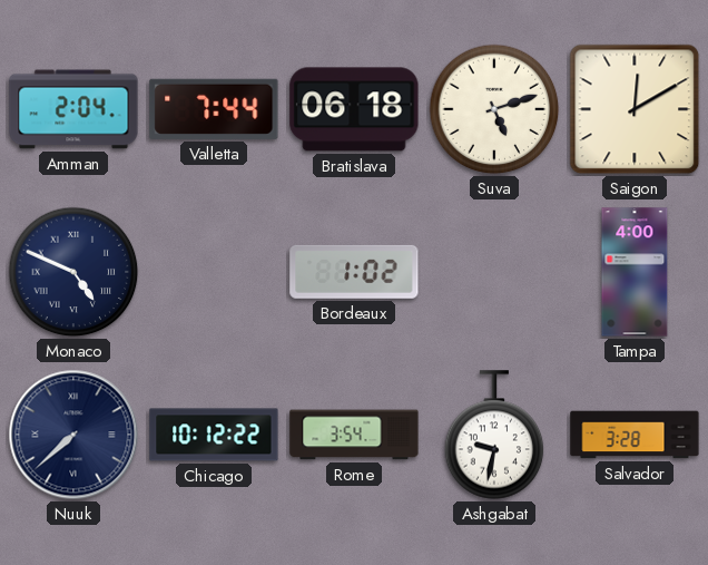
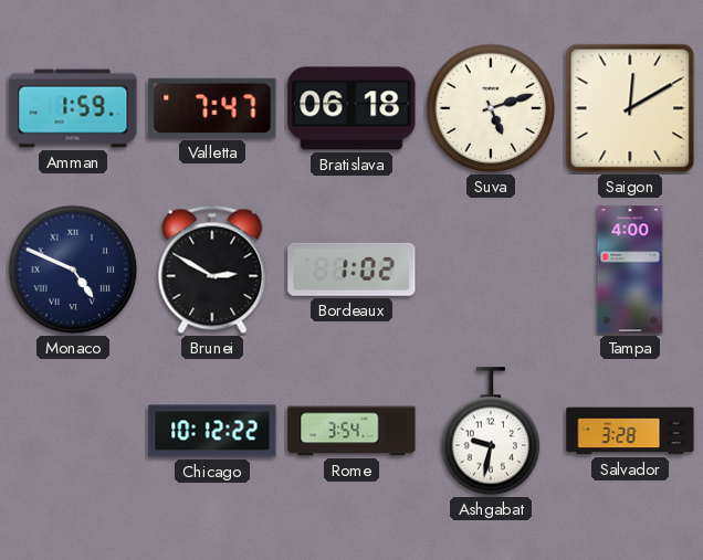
Amman: 2:04 -> 1:59 (73, 108)
Valletta: 7:44 -> 7:47 (212, 108)
Brunei: none -> 2:50 (212, 270)
Nuuk: 7:38 -> none (73, 435)
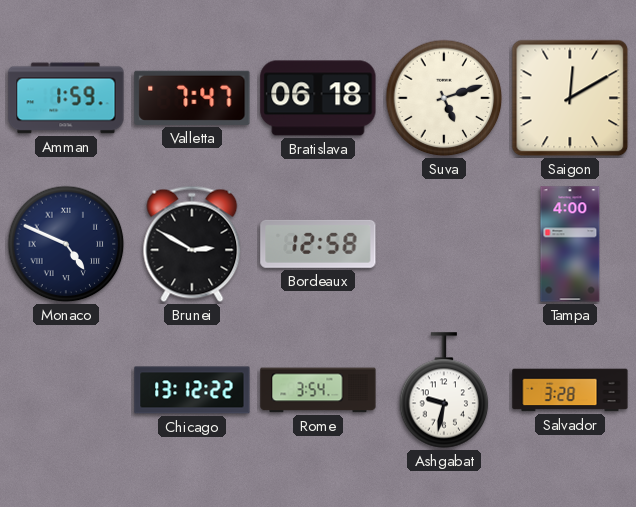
Bordeaux: 1:02 -> 12:58 (318, 244)
Chicago: 10:12 -> 13:12 (192, 390)
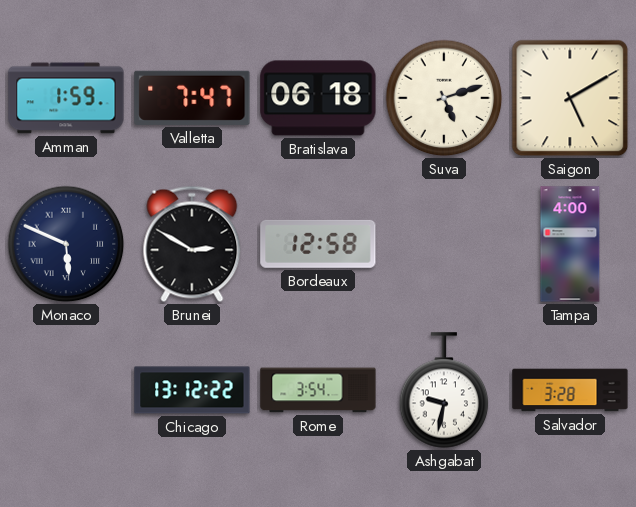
Saigon: 12:10 -> 5:10 (570, 98)
Monaco: 4:49 -> 5:49 (66, 244)
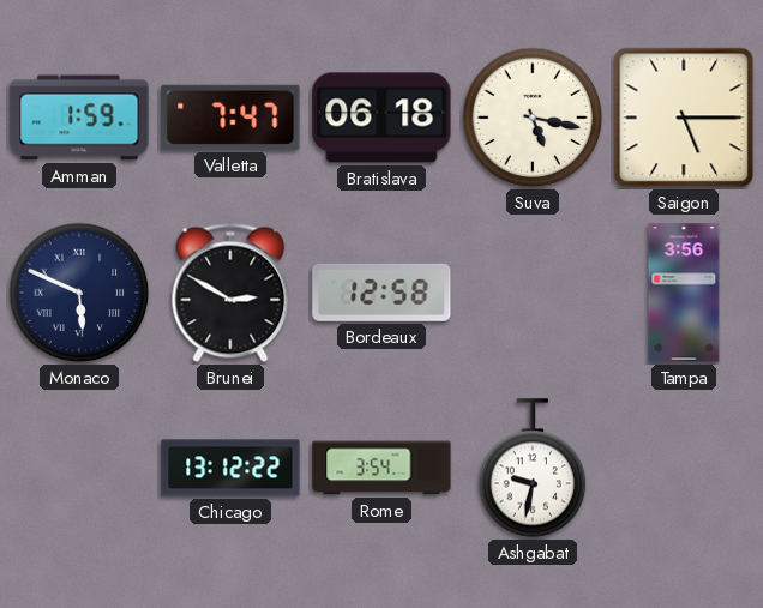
Suva: 5:12 -> 5:17 (533, 118)
Saigon: 5:10 -> 5:15 (684, 118)
Tampa: 4:00 -> 3:56 (684, 293)
Salvador: 3:28 -> none (570, 390)
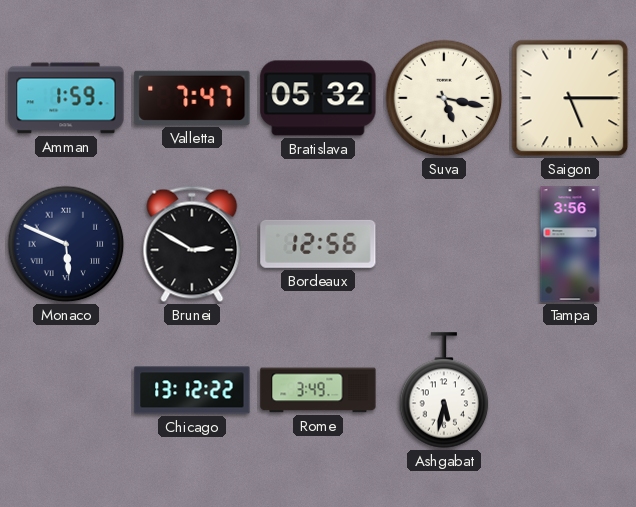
Bratislava: 06:18 -> 05:32 (318, 98)
Bordeaux: 12:58 -> 12:56 (318, 244)
Rome: 3:54 -> 3:49 (318, 390)
Ashgabat: 9:32 -> 5:32 (444, 390)
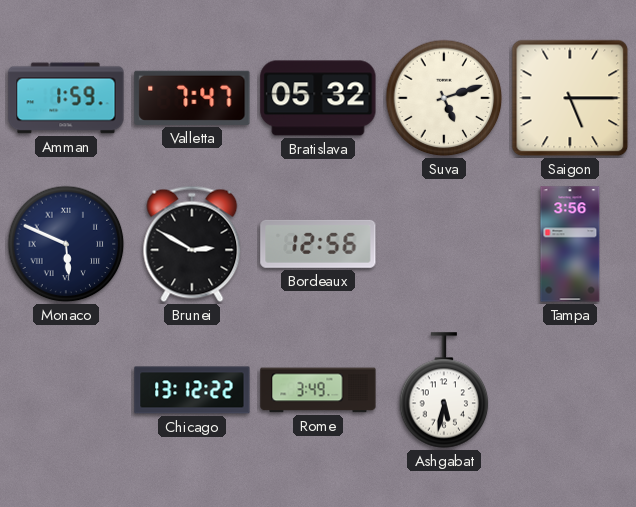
Suva: 5:17 -> 5:12 (444, 98)
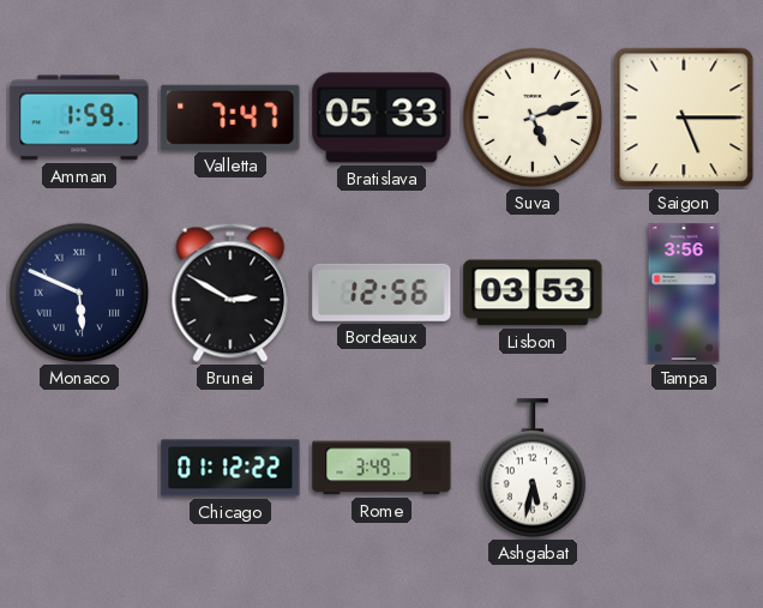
Bratislava: 05:32 -> 05:33 (381, 118)
Lisbon: none -> 03:53 (533, 293)
Chicago: 13:12 -> 01:12 (230, 468)
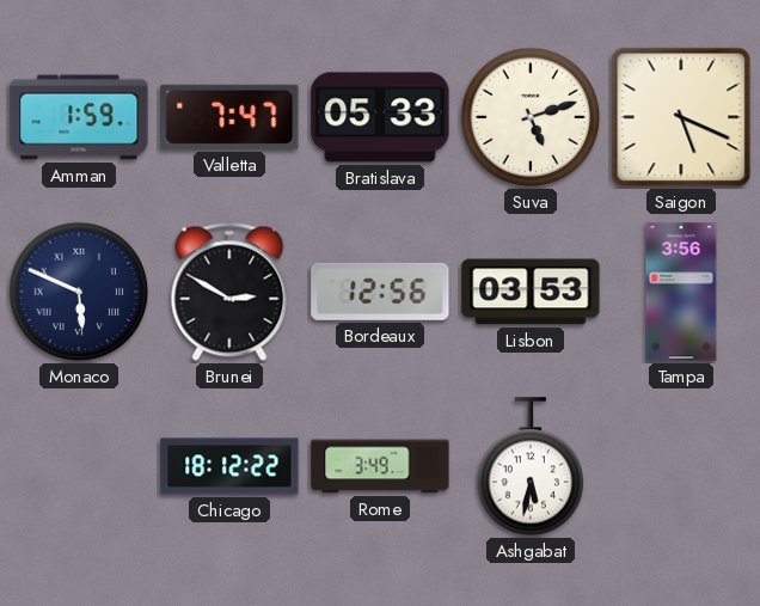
Saigon: 5:15 -> 5:19 (681, 117)
Chicago: 01:12 -> 18:12 (229, 466)
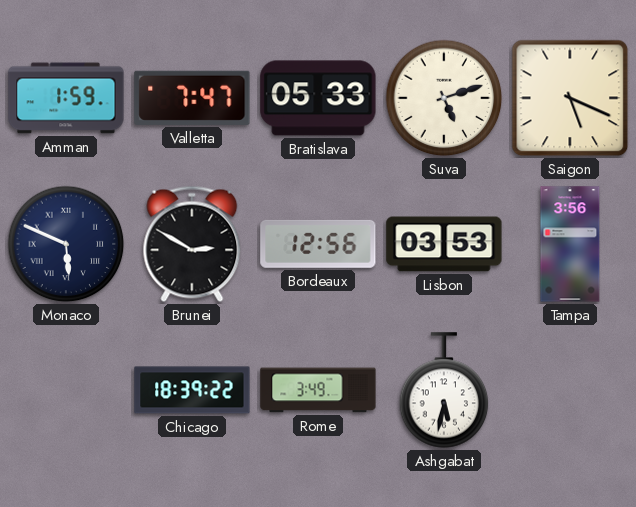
Chicago: 18:12 -> 18:39 (192, 390)
